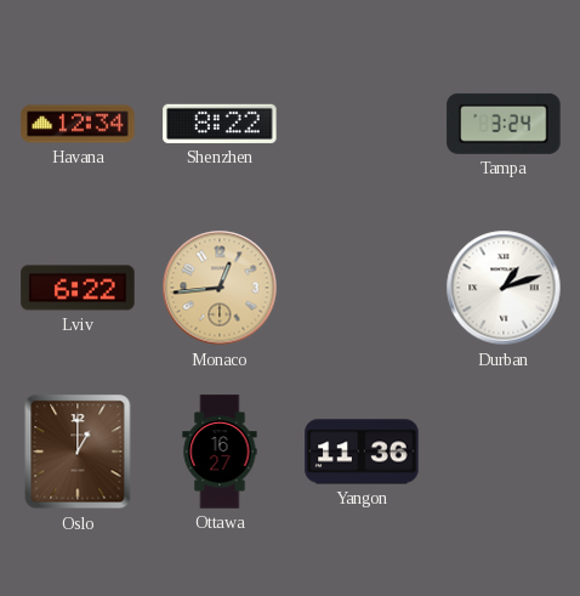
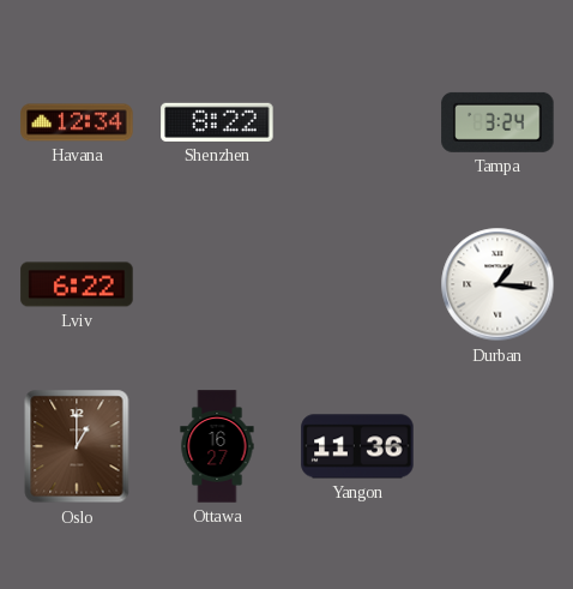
Monaco: 12:44 -> none (220, 288)
Durban: 1:12 -> 1:16 (497, 284)
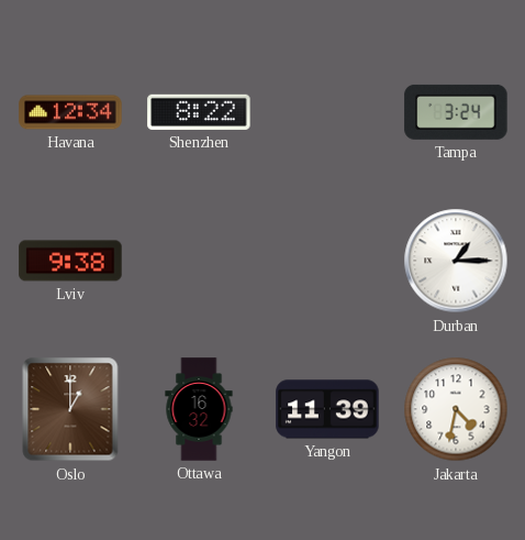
Lviv: 6:22 -> 9:38 (70, 261)
Durban: 1:16 -> 1:15 (456, 261)
Ottawa: 16:27 -> 16:32 (199, 409)
Yangon: 11:36 -> 11:39 (327, 409)
Jakarta: none -> 4:32 (456, 409)
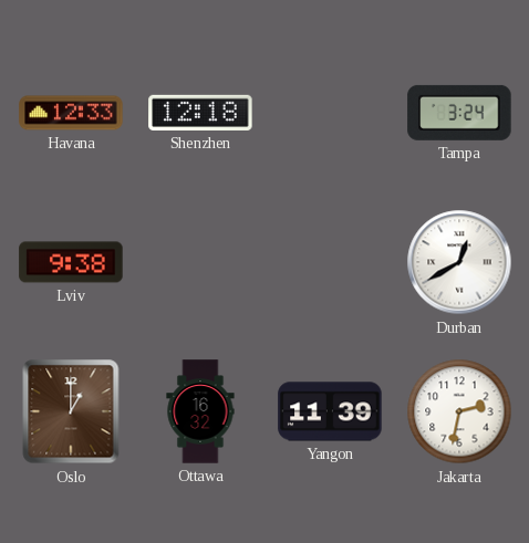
Havana: 12:34 -> 12:33 (71, 113)
Shenzhen: 8:22 -> 12:18 (200, 113)
Durban: 1:15 -> 12:40 (459, 262)
Jakarta: 4:32 -> 2:32 (459, 411)
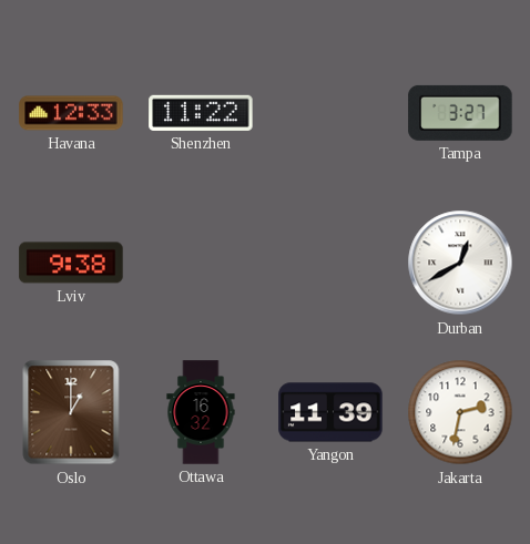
Shenzhen: 12:18 -> 11:22 (201, 113)
Tampa: 3:24 -> 3:27 (460, 113)
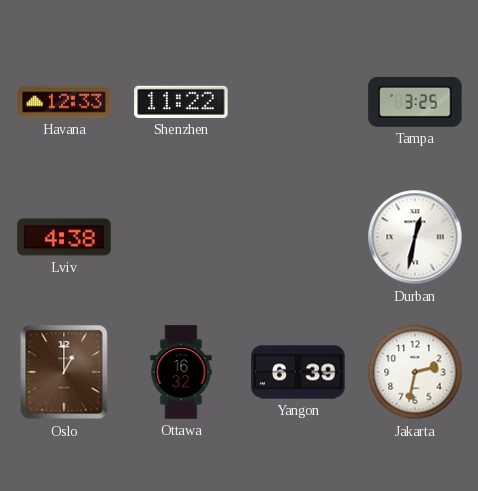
Tampa: 3:27 -> 3:25 (415, 102)
Lviv: 9:38 -> 4:38 (64, 237)
Durban: 12:40 -> 12:32 (415, 237)
Yangon: 11:39 -> 6:39 (298, 372)
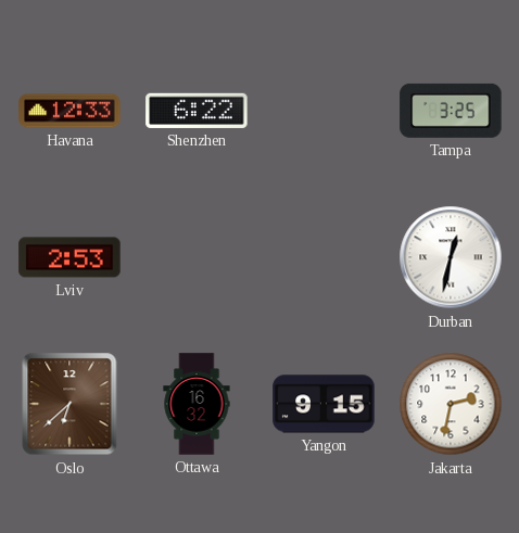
Shenzhen: 11:22 -> 6:22 (197, 111)
Lviv: 4:38 -> 2:53 (69, 257)
Oslo: 1:00 -> 6:38 (69, 404)
Yangon: 6:39 -> 9:15 (324, 404)
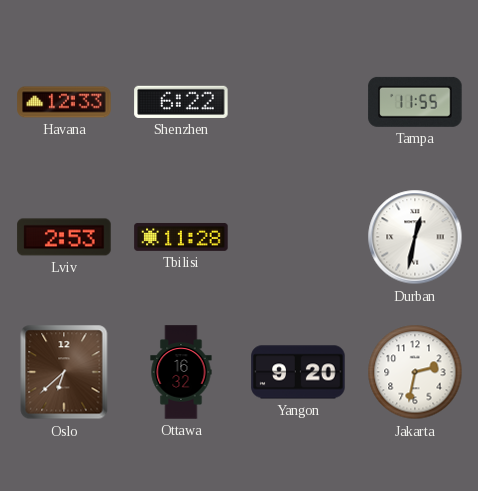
Tampa: 3:25 -> 11:55 (415, 102)
Tbilisi: none -> 11:28 (181, 237)
Yangon: 9:15 -> 9:20 (298, 372)
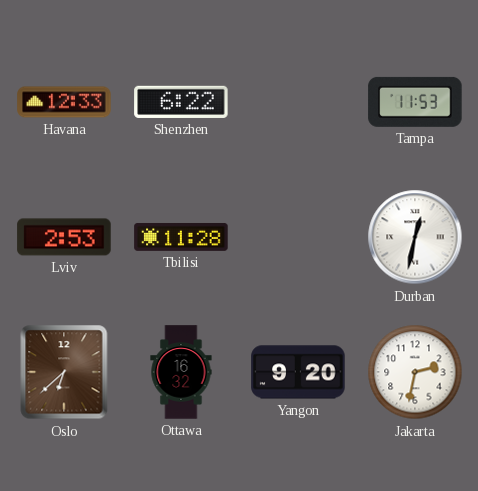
Tampa: 11:55 -> 11:53 (415, 102)
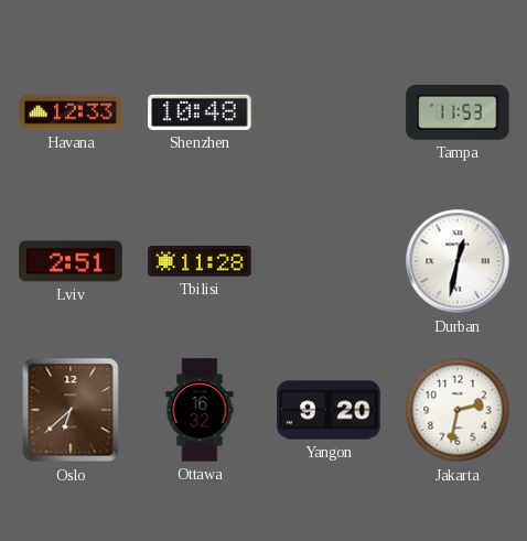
Shenzhen: 6:22 -> 10:48 (200, 112)
Lviv: 2:53 -> 2:51 (71, 261)
